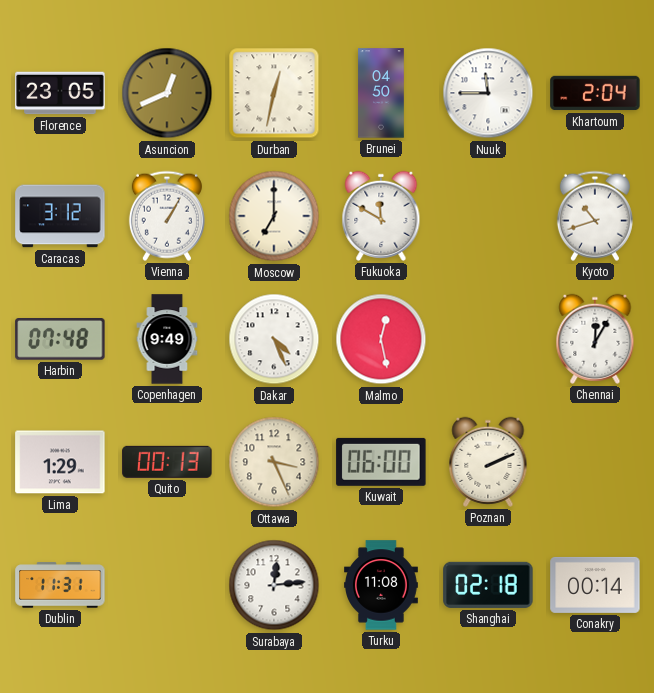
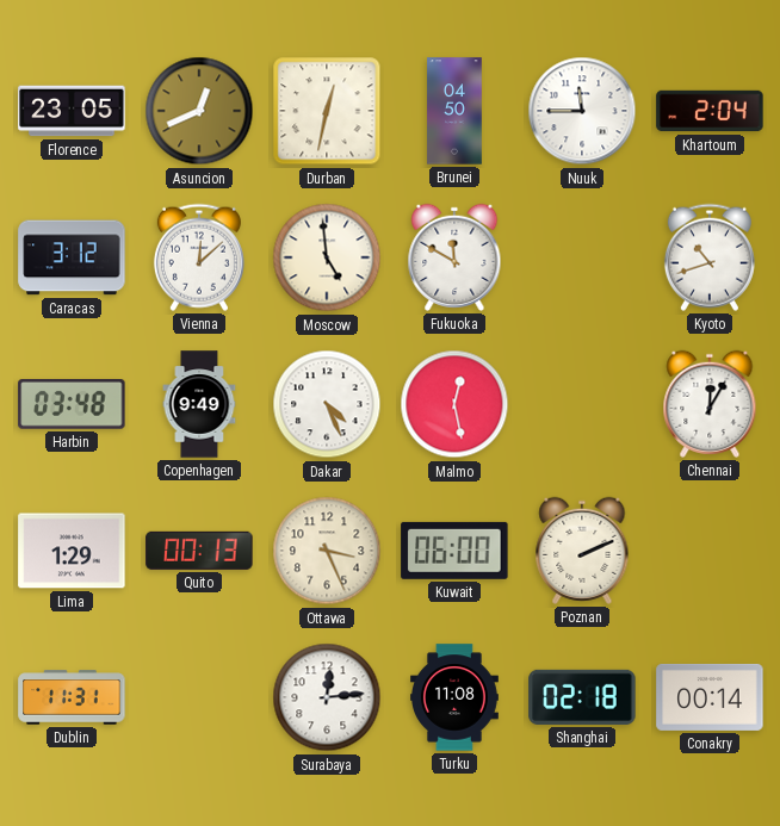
Vienna: 1:05 -> 12:08 (199, 257)
Moscow: 7:00 -> 4:59 (327, 257)
Harbin: 07:48 -> 03:48 (72, 405)
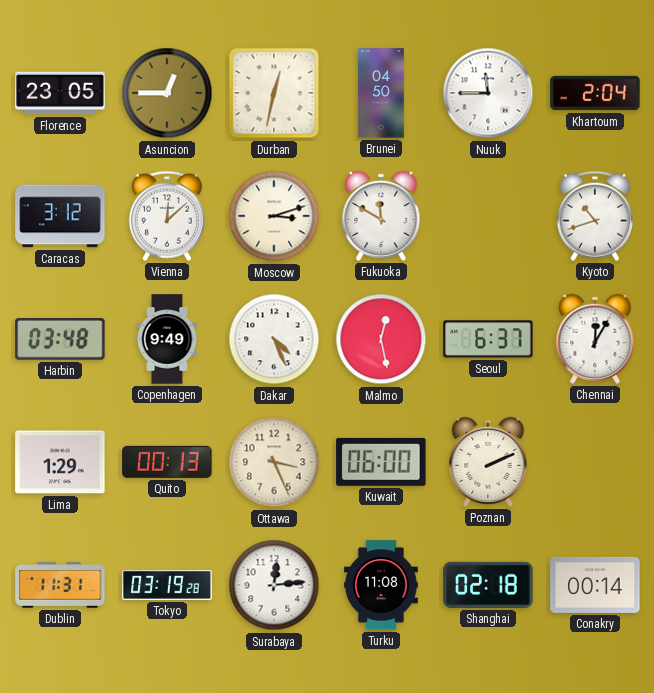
Asuncion: 12:41 -> 12:45 (167, 93)
Moscow: 4:59 -> 3:12 (274, 216)
Seoul: none -> 6:37 (488, 339)
Tokyo: none -> 03:19 (167, 585)
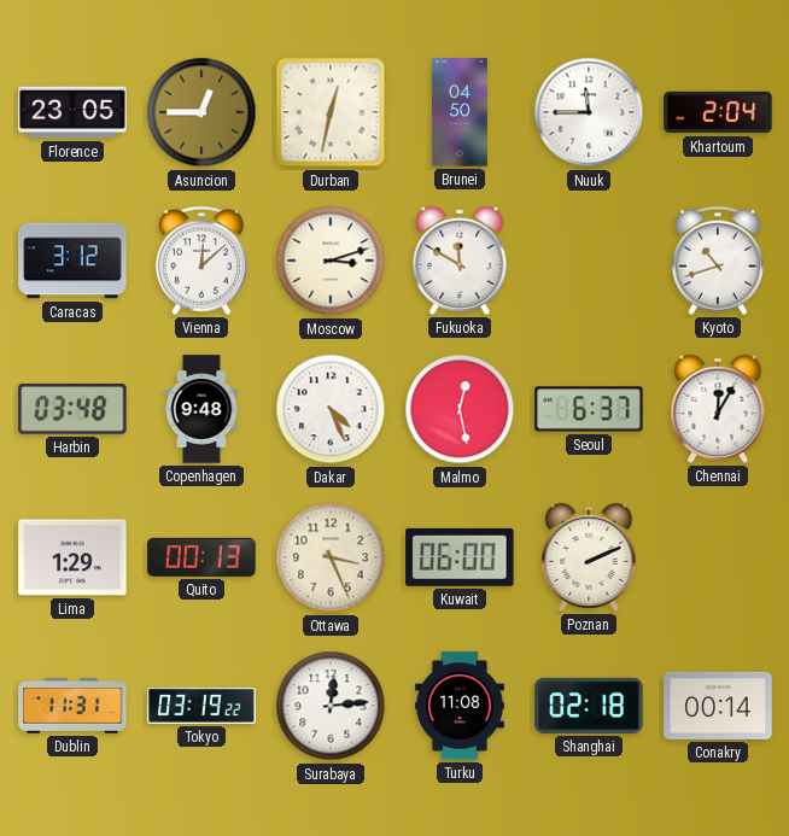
Copenhagen: 9:49 -> 9:48 (201, 409)
Tokyo: 03:19:28 -> 03:19:22 (201, 706)
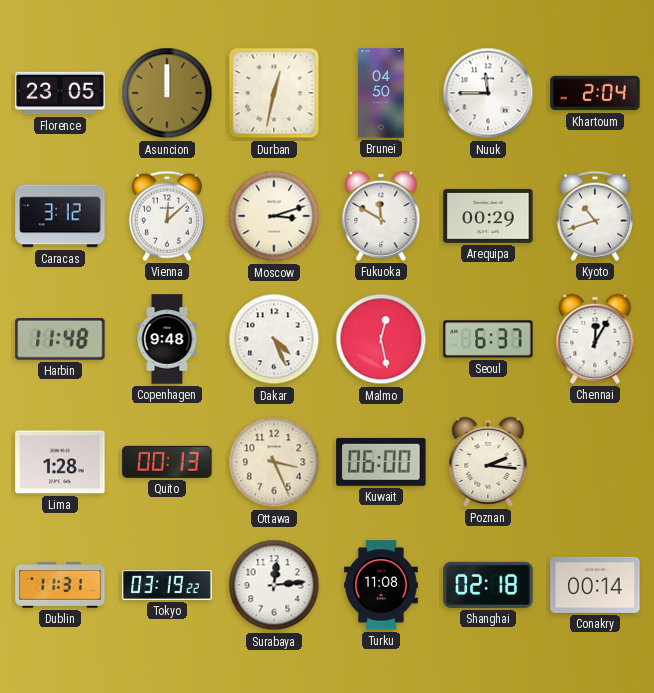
Asuncion: 12:45 -> 12:00 (167, 93)
Arequipa: none -> 00:29 (488, 216)
Harbin: 03:48 -> 11:48 (60, 340)
Lima: 1:29 -> 1:28 (60, 462)
Poznan: 2:11 -> 2:16 (488, 462)
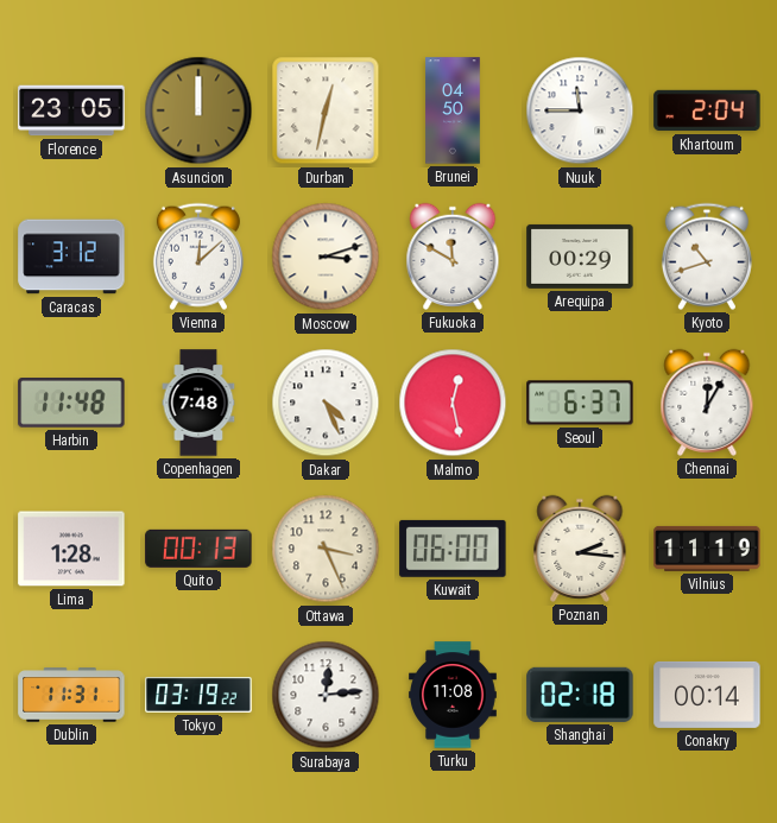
Copenhagen: 9:48 -> 7:48 (198, 403)
Vilnius: none -> 11:19 (707, 549)
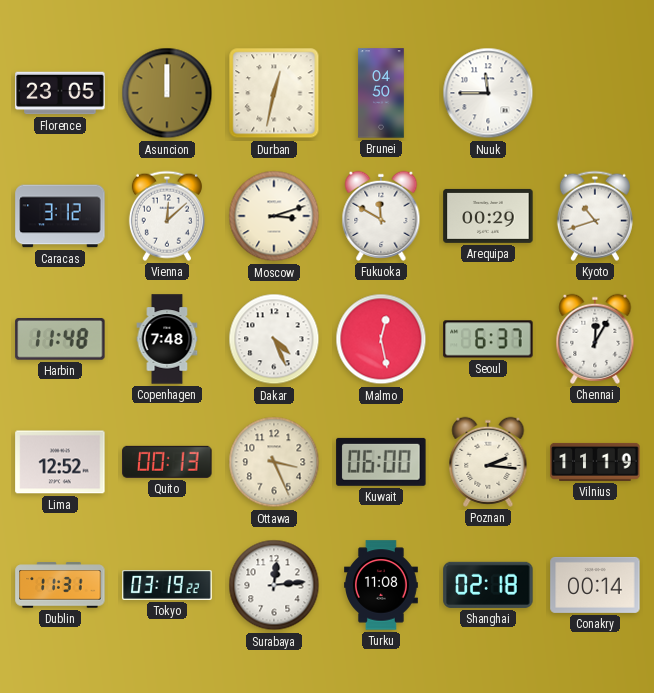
Khartoum: 2:04 -> none (707, 110)
Lima: 1:28 -> 12:52 (60, 462)
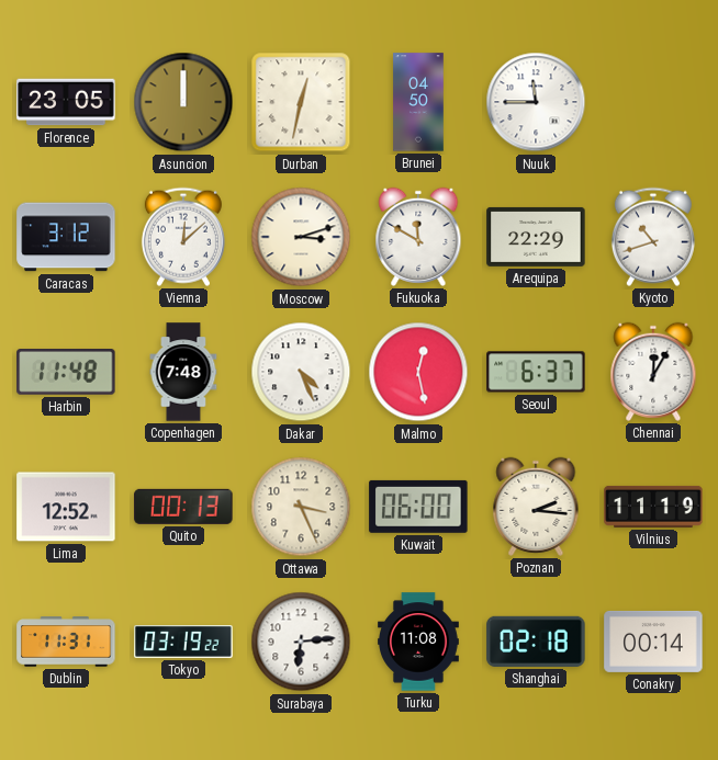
Arequipa: 00:29 -> 22:29 (536, 237)
Surabaya: 12:14 -> 6:14 (301, 642)
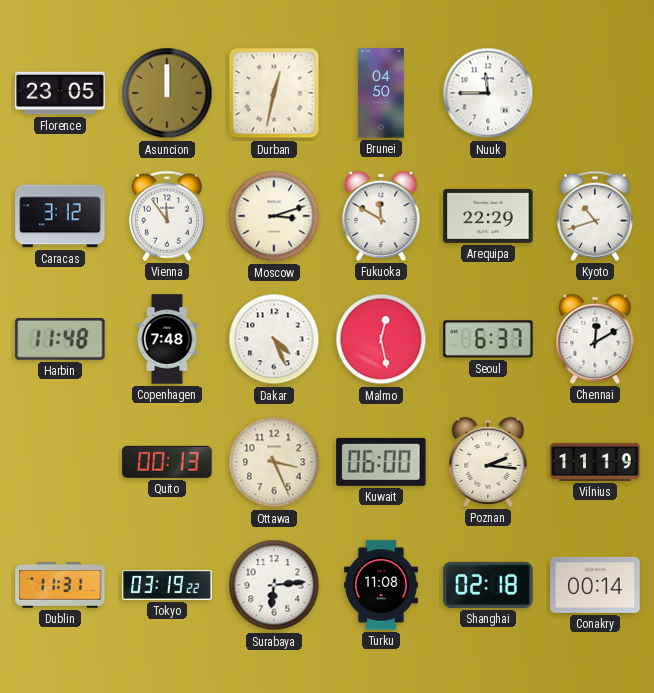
Vienna: 12:08 -> 11:54 (167, 216)
Chennai: 12:05 -> 12:10 (595, 339)
Lima: 12:52 -> none (66, 507)
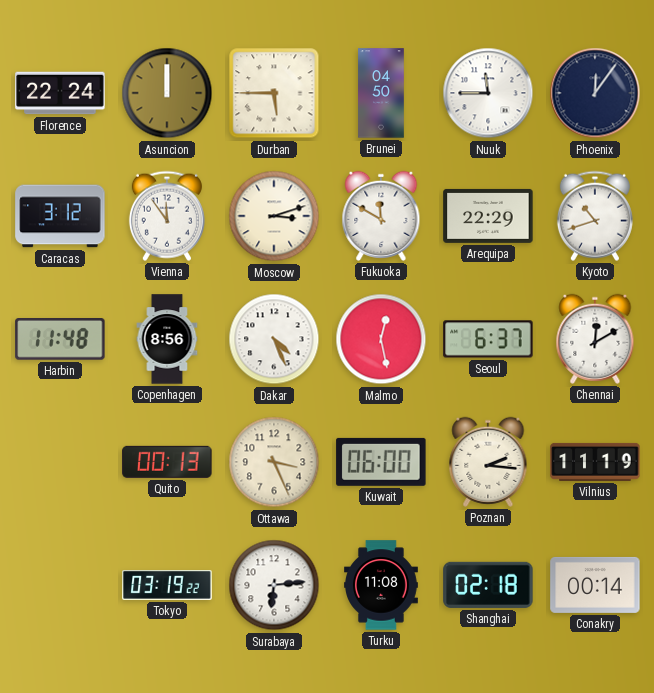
Florence: 23:05 -> 22:24 (60, 93)
Durban: 12:32 -> 5:45 (274, 93)
Phoenix: none -> 12:06 (595, 93)
Copenhagen: 7:48 -> 8:56 (167, 339)
Dublin: 11:31 -> none (60, 585)
